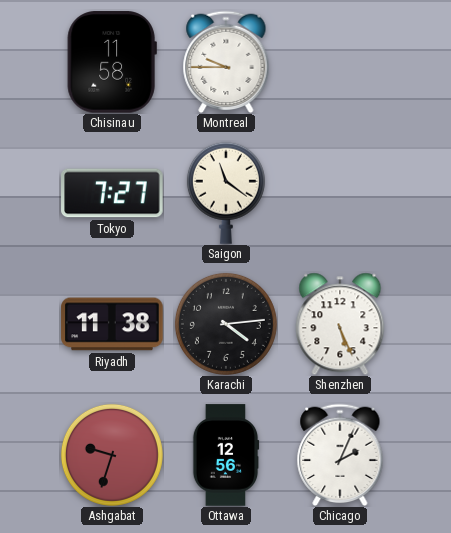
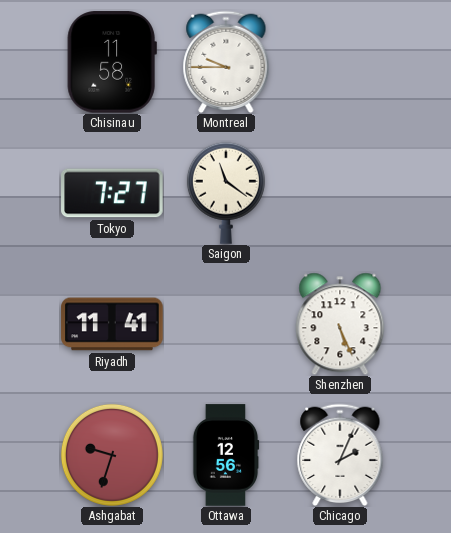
Riyadh: 11:38 -> 11:41 (112, 324)
Karachi: 4:14 -> none (226, 324)
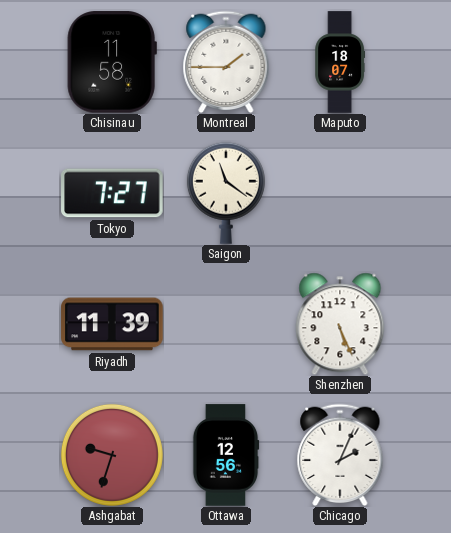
Montreal: 9:45 -> 1:45 (226, 62)
Maputo: none -> 18:07 (340, 62)
Riyadh: 11:41 -> 11:39 (112, 324)
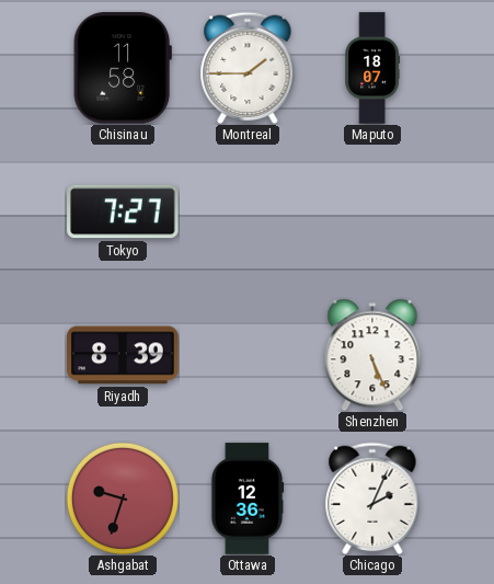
Saigon: 11:21 -> none (226, 193)
Riyadh: 11:39 -> 8:39 (123, 355)
Ottawa: 12:56 -> 12:36 (248, 499)
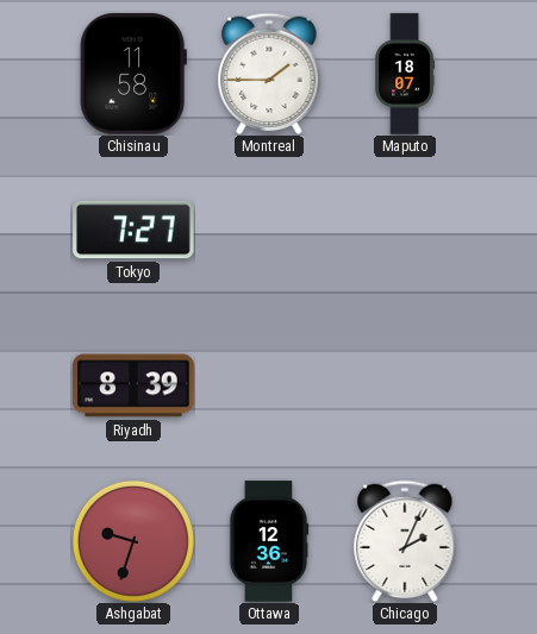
Shenzhen: 5:26 -> none (372, 355)
